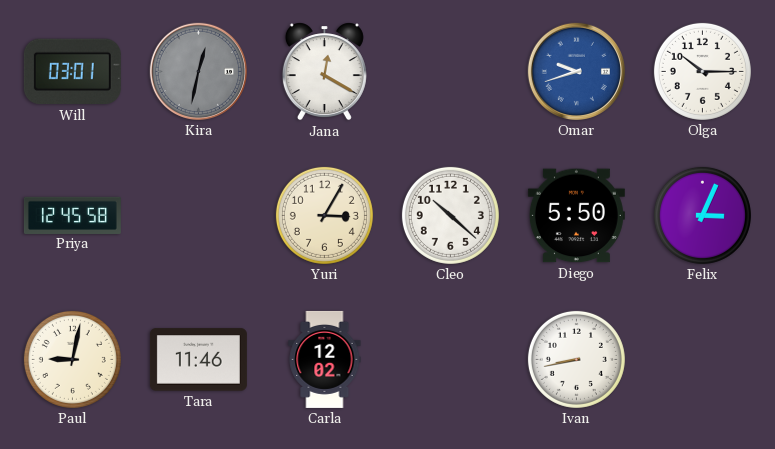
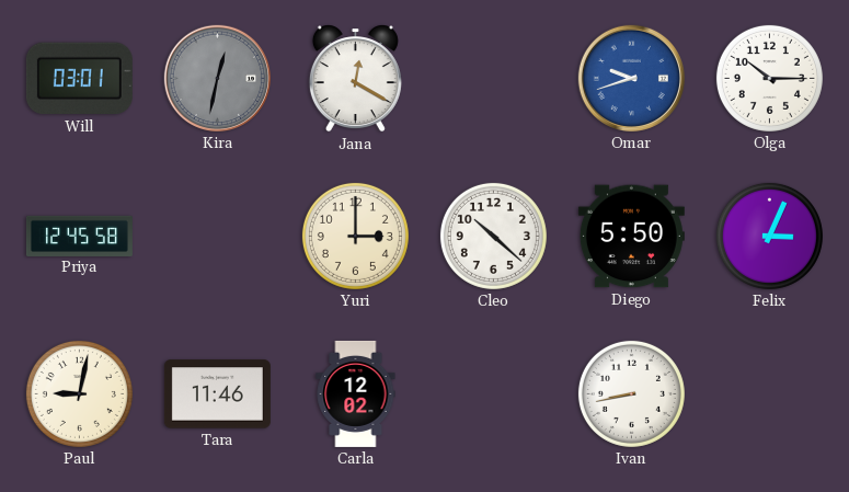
Yuri: 3:05 -> 3:00 (355, 236)
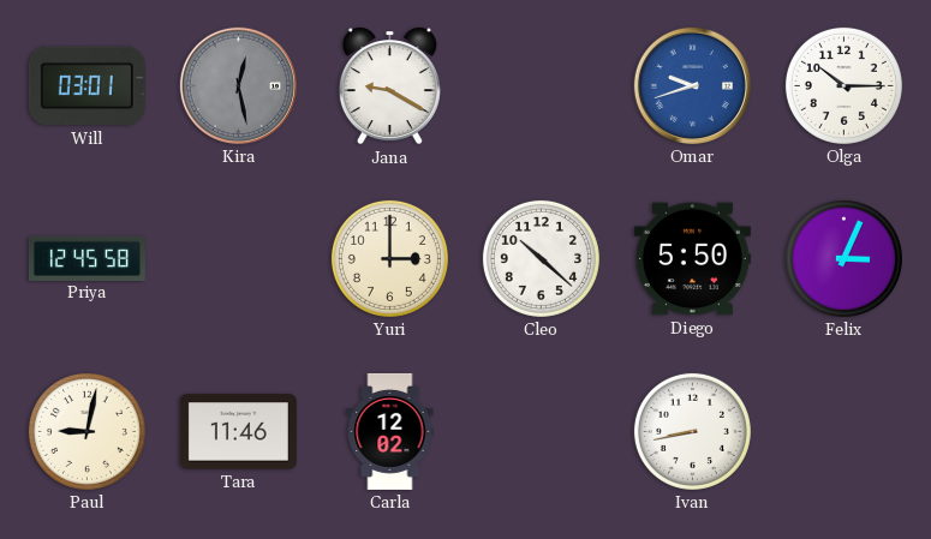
Kira: 12:32 -> 12:28 (238, 85)
Jana: 12:20 -> 9:20 (389, 86)
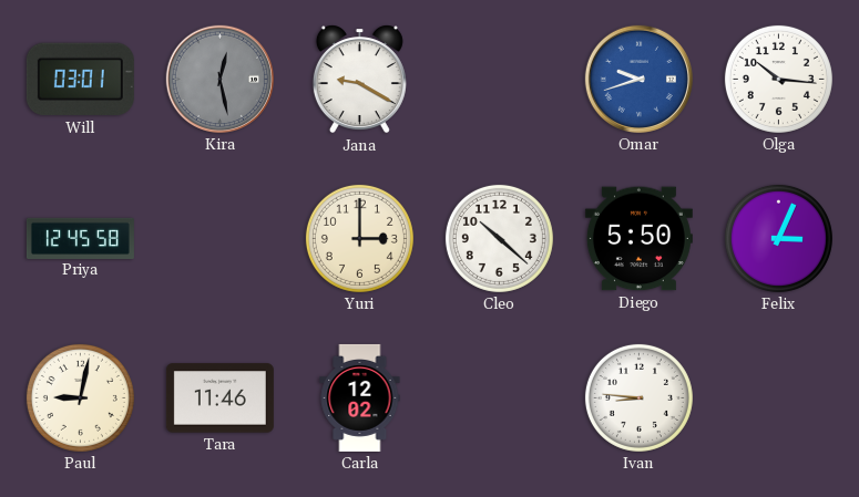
Olga: 10:15 -> 10:16 (778, 79)
Ivan: 8:43 -> 8:46 (638, 397)
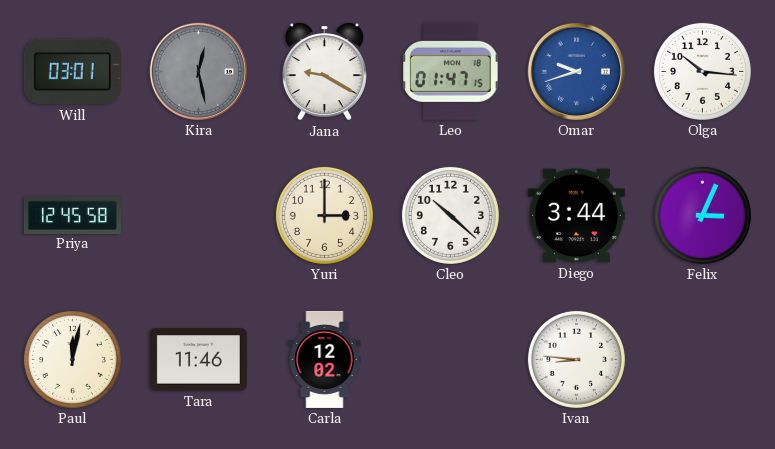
Leo: none -> 01:47 (451, 71)
Diego: 5:50 -> 3:44 (576, 216)
Paul: 9:02 -> 12:02 (72, 359)
